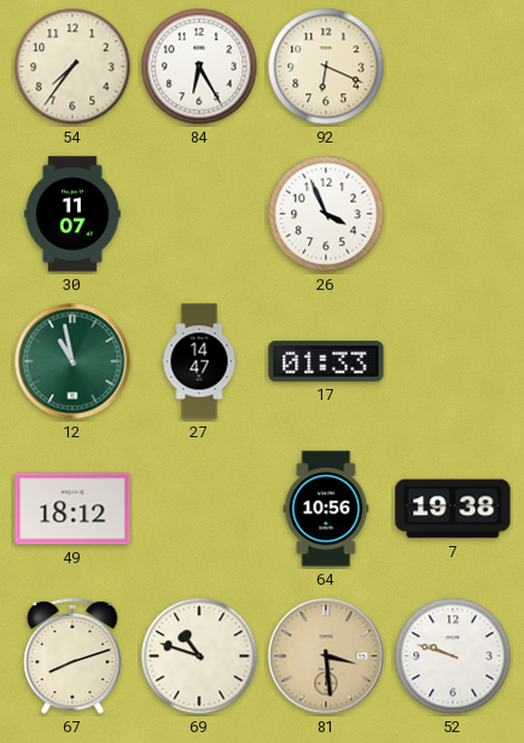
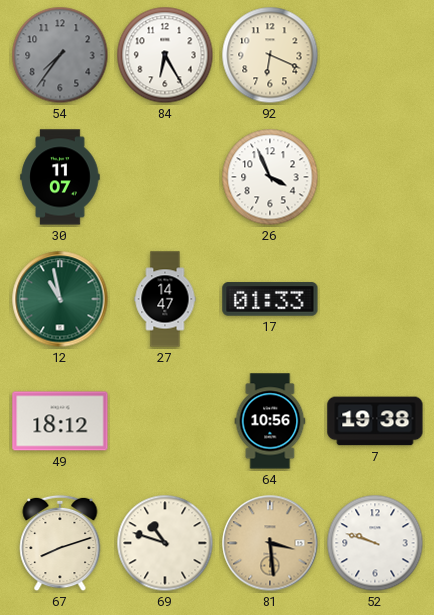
54 dial: cream -> grey (60, 55)
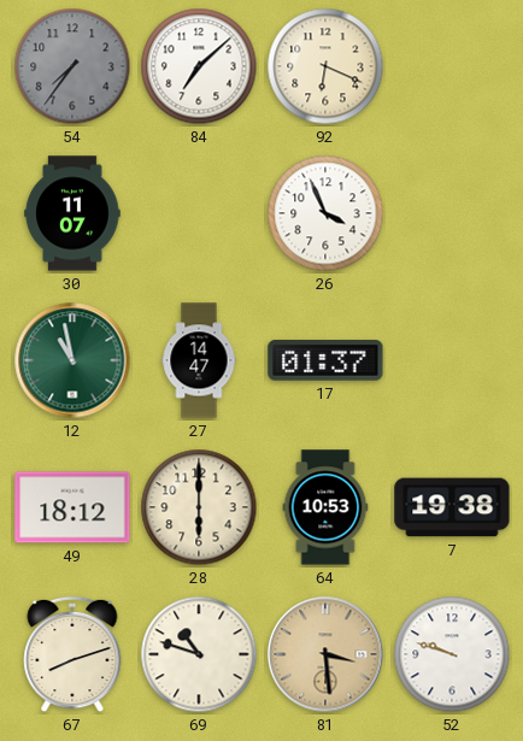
84: 6:25 -> 7:08 (199, 66)
17: 01:33 -> 01:37 (325, 360)
28: none -> 6:00 (199, 507)
64: 10:56 -> 10:53 (325, 507)
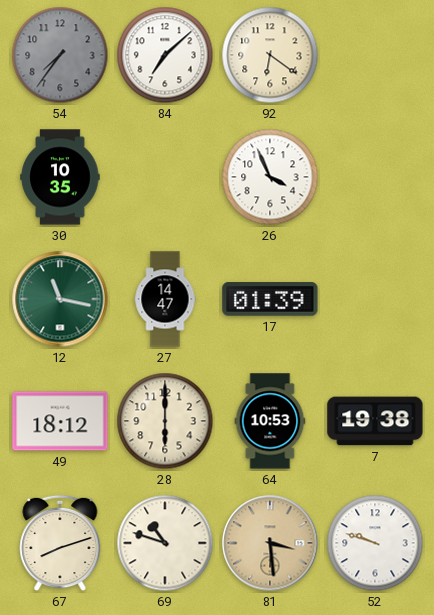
92: 6:19 -> 6:21 (270, 55)
30: 11:07 -> 10:35 (60, 177)
12: 10:58 -> 11:17 (60, 299)
17: 01:37 -> 01:39 (270, 299)
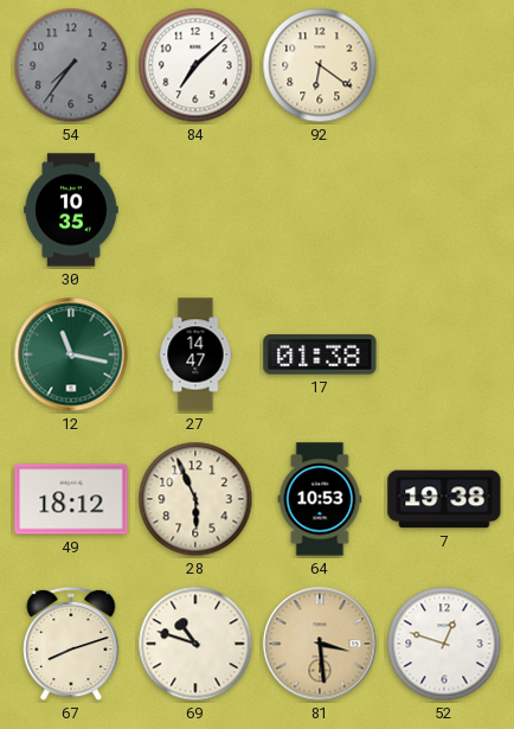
26: 3:56 -> none (270, 177)
17: 01:39 -> 01:38 (320, 354)
28: 6:00 -> 5:56 (195, 499)
52: 9:48 -> 12:48 (444, 644)
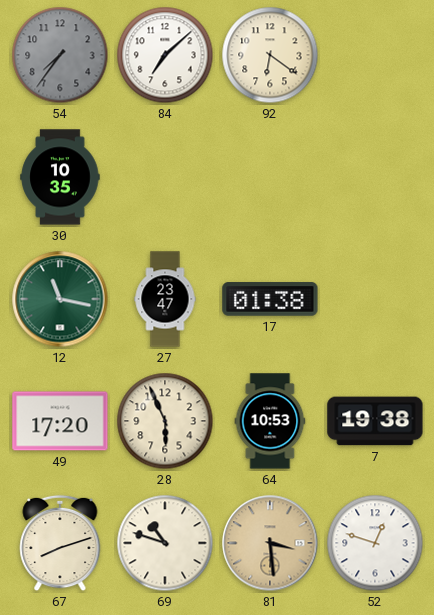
27: 14:47 -> 23:47 (165, 299)
49: 18:12 -> 17:20 (60, 421)
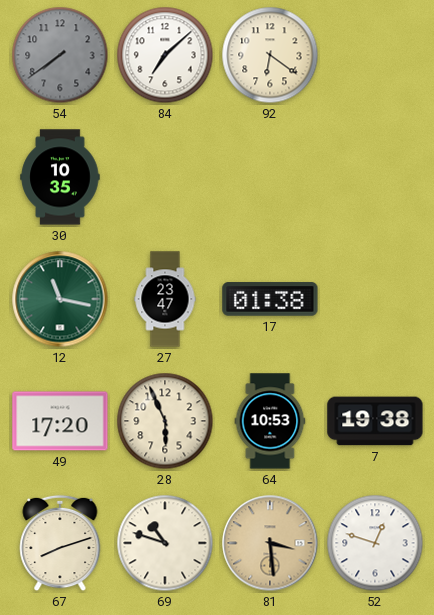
54: 7:36 -> 7:39 (60, 55)
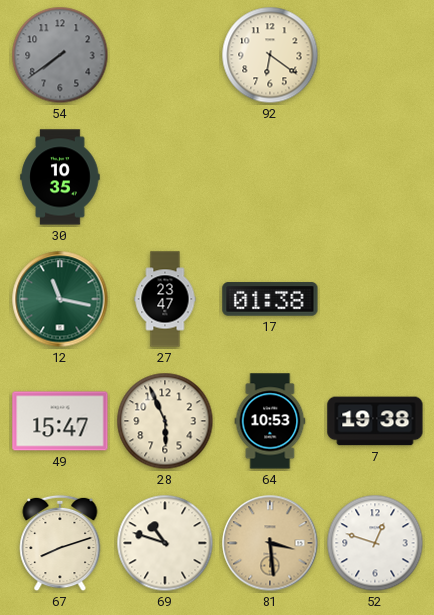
84: 7:08 -> none (165, 55)
49: 17:20 -> 15:47 (60, 421)
